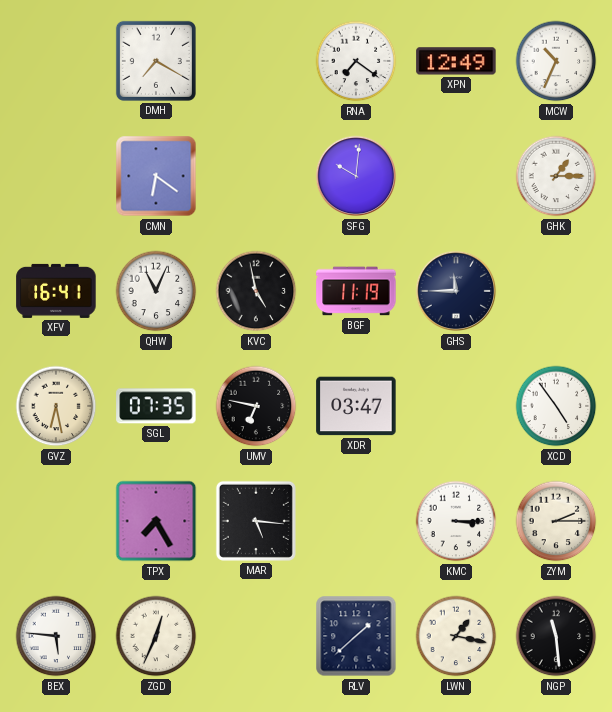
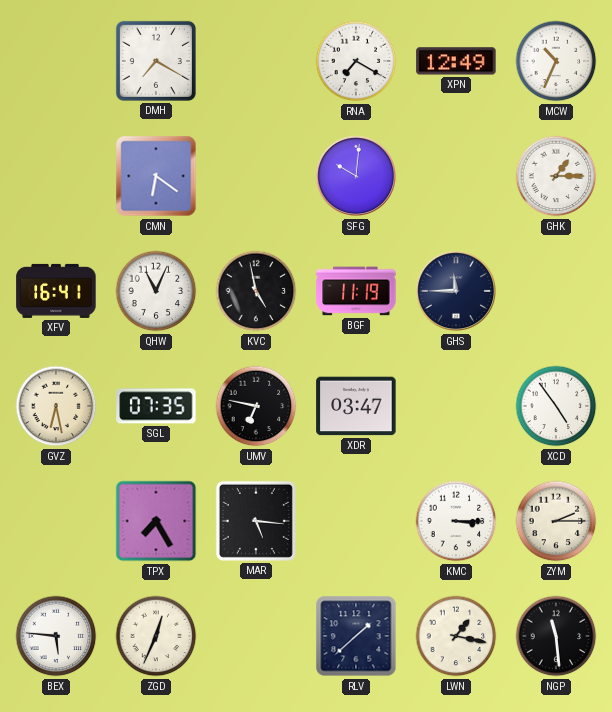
RNA: 7:21 -> 7:20 (356, 61)
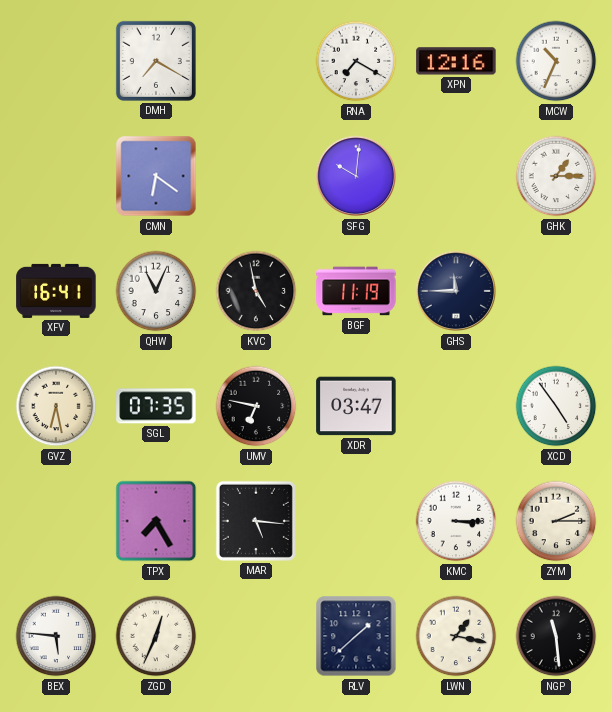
XPN: 12:49 -> 12:16 (456, 61)
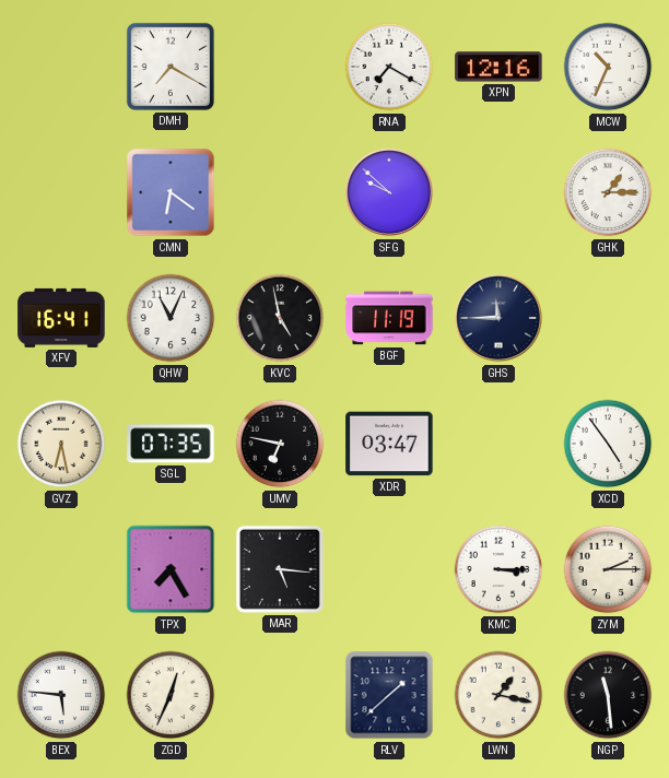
SFG: 10:01 -> 9:52 (389, 192)
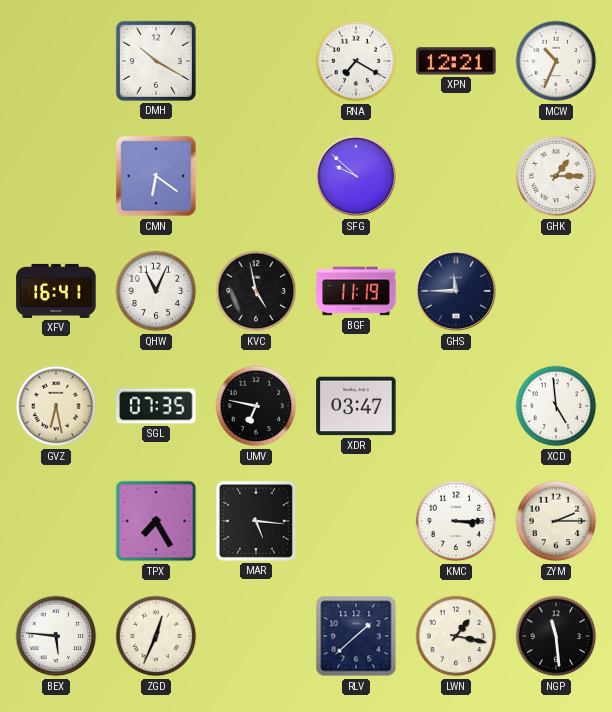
DMH: 7:20 -> 10:20 (156, 61)
XPN: 12:16 -> 12:21 (456, 61)
XCD: 4:54 -> 4:59 (556, 406)
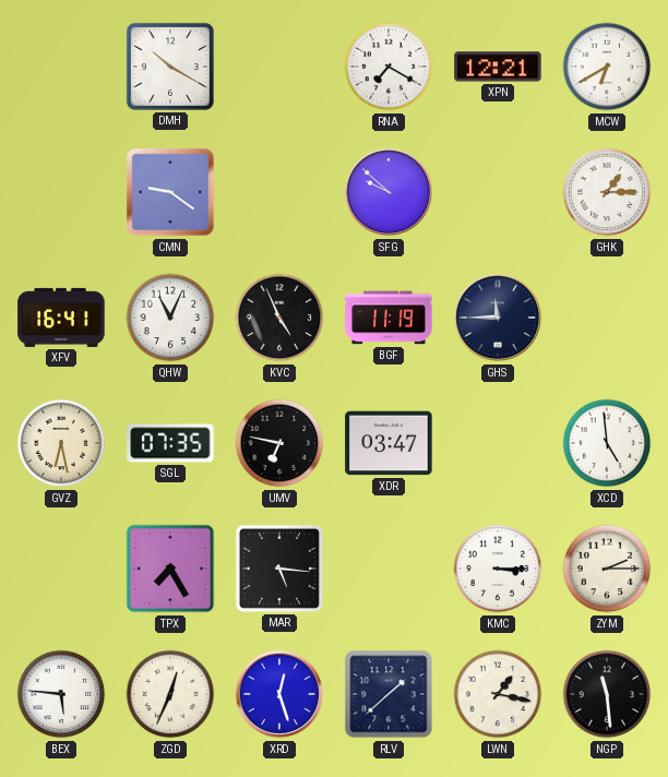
MCW: 10:34 -> 6:40 (607, 67)
CMN: 6:21 -> 9:21 (170, 192)
KVC: 4:58 -> 4:56 (279, 318)
XRD: none -> 12:27 (279, 694)
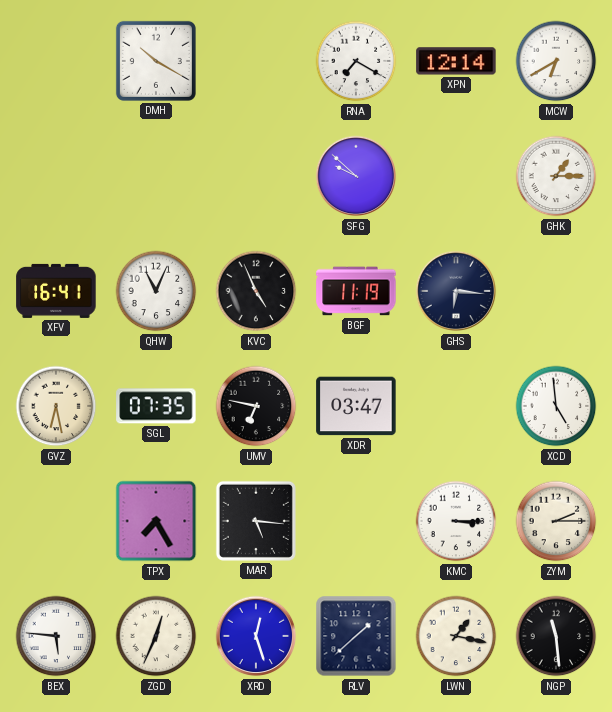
XPN: 12:21 -> 12:14 (456, 61)
CMN: 9:21 -> none (170, 192)
GHS: 11:45 -> 6:16 (456, 291)
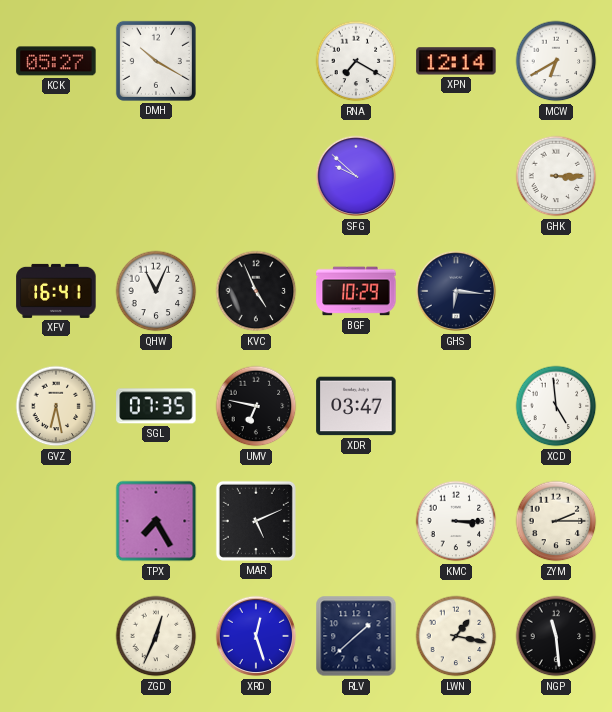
KCK: none -> 05:27 (56, 61)
GHK: 1:15 -> 3:15 (556, 176)
BGF: 11:19 -> 10:29 (356, 291)
MAR: 5:16 -> 5:11 (256, 521)
BEX: 5:46 -> none (56, 636)
